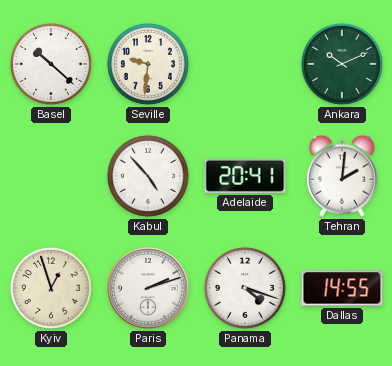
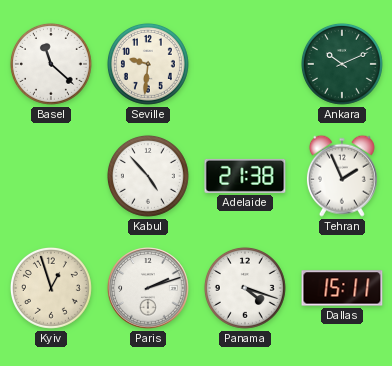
Basel: 10:22 -> 11:22 (51, 64)
Adelaide: 20:41 -> 21:38 (245, 176)
Tehran: 2:01 -> 1:56 (342, 176)
Dallas: 14:55 -> 15:11 (342, 288)
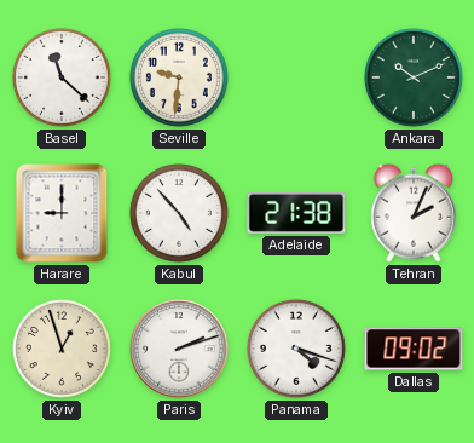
Harare: none -> 9:00 (62, 213)
Tehran: 1:56 -> 2:04 (414, 213)
Dallas: 15:11 -> 09:02 (414, 349)
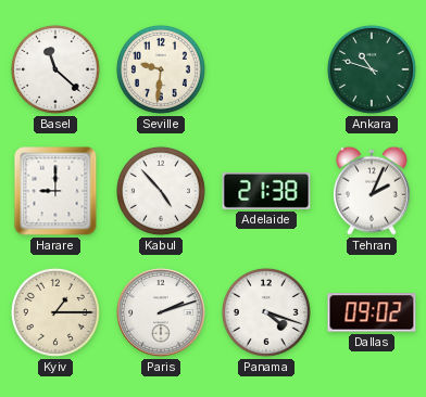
Ankara: 10:11 -> 10:48 (372, 69)
Kyiv: 12:57 -> 1:15 (55, 312)
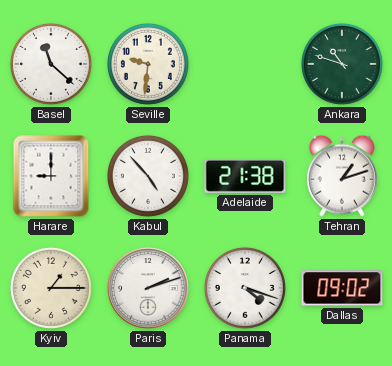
Tehran: 2:04 -> 1:12 (342, 176)
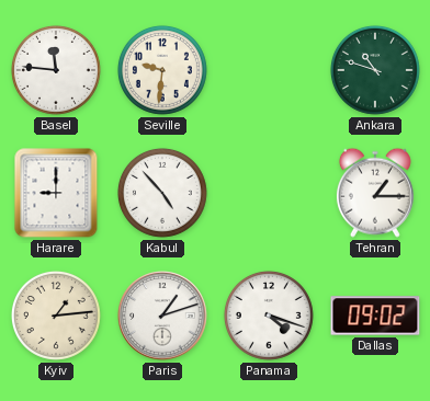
Basel: 11:22 -> 11:46 (56, 70)
Adelaide: 21:38 -> none (245, 176)
Tehran: 1:12 -> 1:15 (375, 193)
Kyiv: 1:15 -> 1:14 (56, 316)
Paris: 2:12 -> 1:12 (162, 316)
